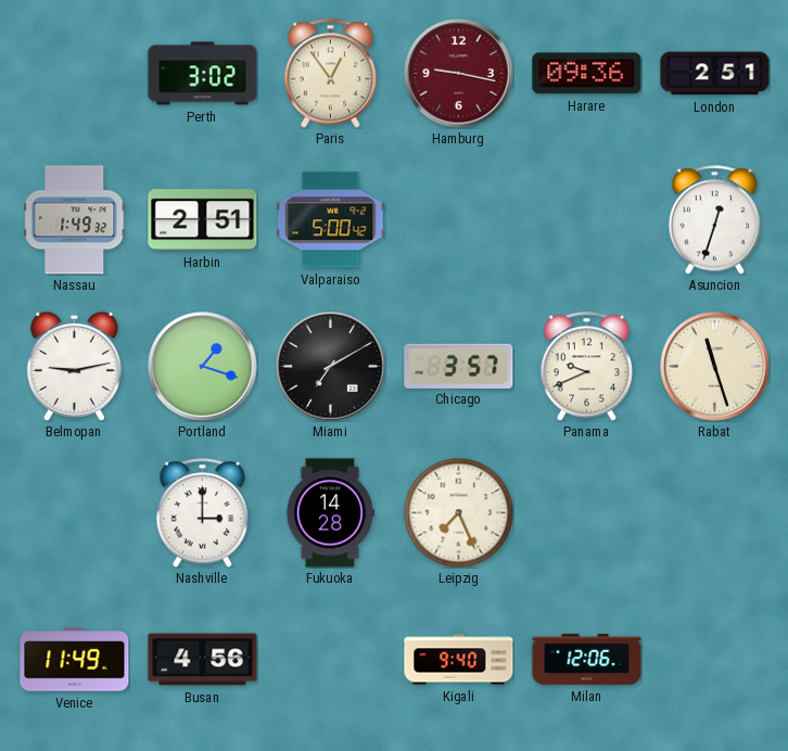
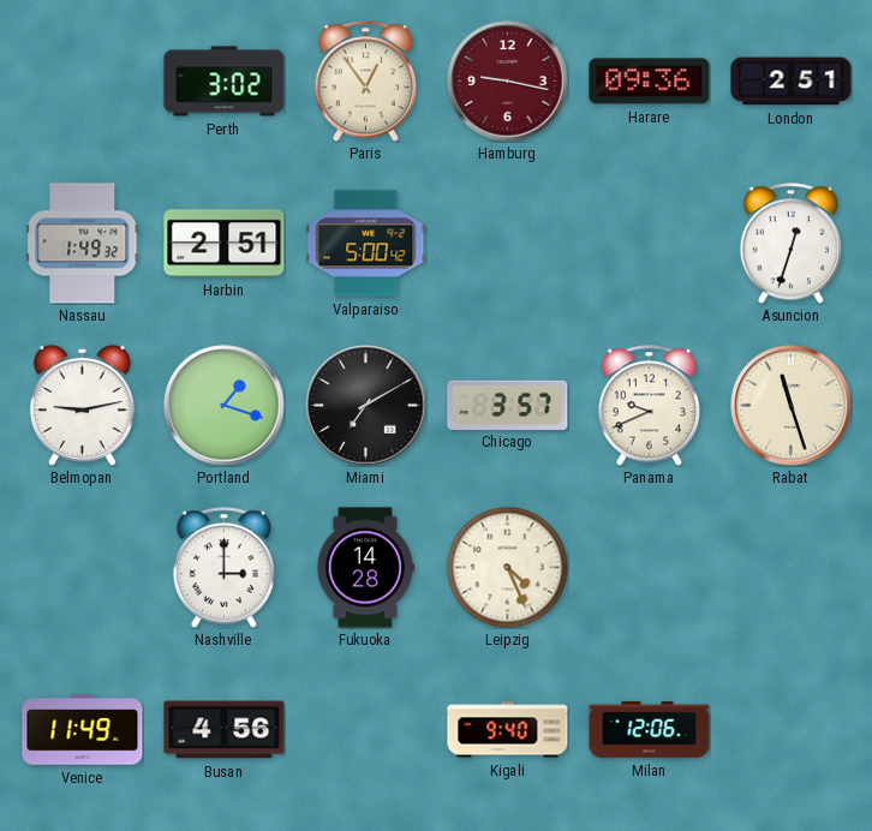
Leipzig: 7:26 -> 4:26 (508, 568)
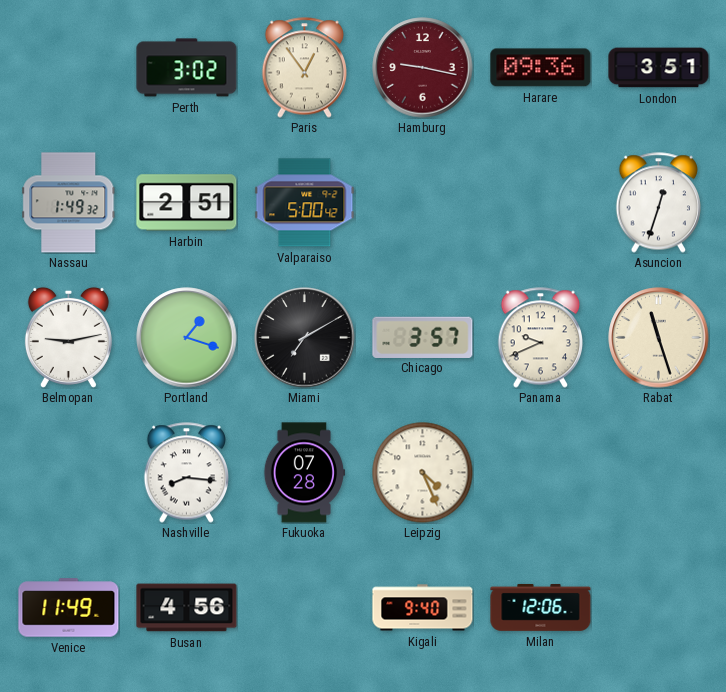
London: 2:51 -> 3:51 (659, 68)
Nashville: 3:00 -> 8:16 (186, 473)
Fukuoka: 14:28 -> 07:28 (303, 473)
